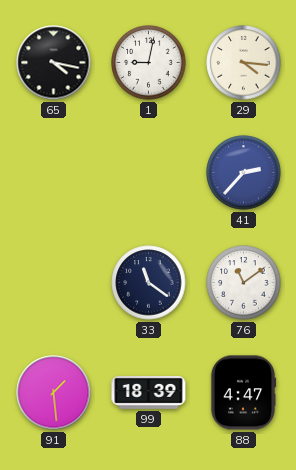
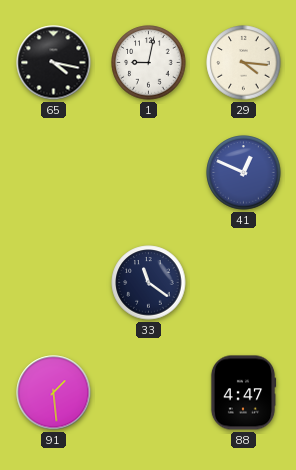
41: 2:37 -> 12:49 (244, 173)
76: 11:09 -> none (244, 283)
99: 18:39 -> none (149, 393)
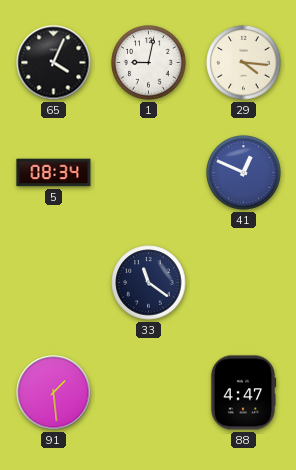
65: 4:17 -> 4:04 (54, 63)
5: none -> 08:34 (54, 173)
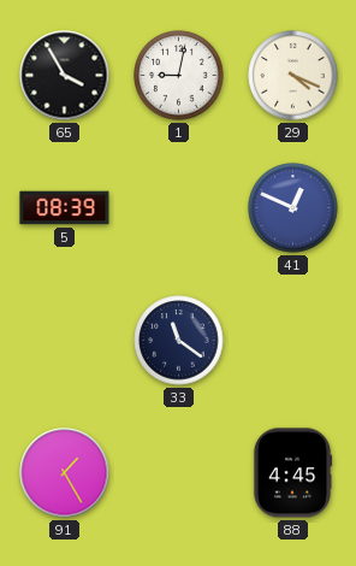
65: 4:04 -> 3:55 (65, 76)
29: 4:16 -> 4:19 (293, 76)
5: 08:34 -> 08:39 (65, 208)
91: 1:29 -> 1:25 (65, 473)
88: 4:47 -> 4:45 (292, 473)
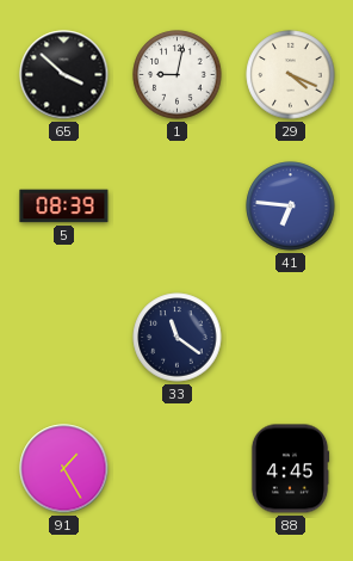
65: 3:55 -> 3:52 (64, 75)
41: 12:49 -> 6:46 (291, 206)
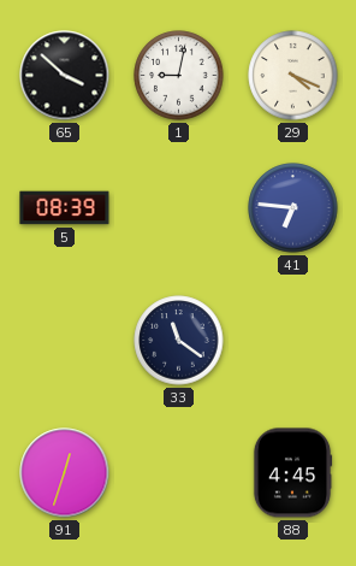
91: 1:25 -> 12:33 (65, 473)
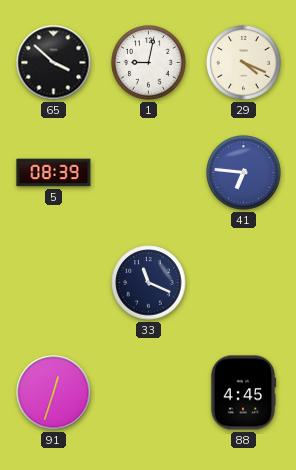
33: 11:21 -> 11:19 (149, 283)
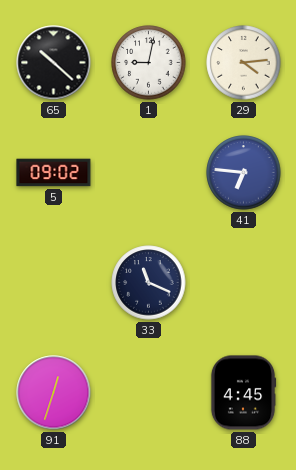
65: 3:52 -> 10:22 (54, 63)
29: 4:19 -> 4:14 (244, 63)
5: 08:39 -> 09:02 (54, 173)
